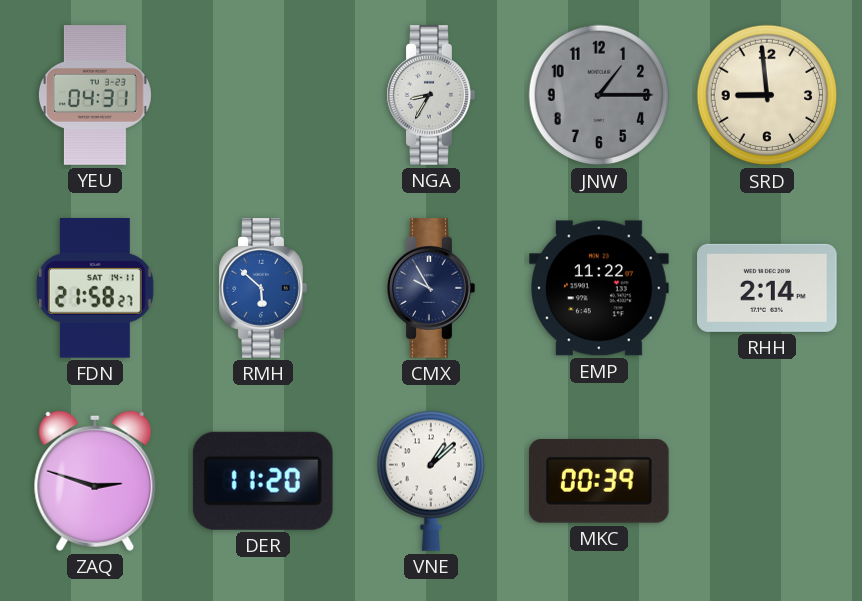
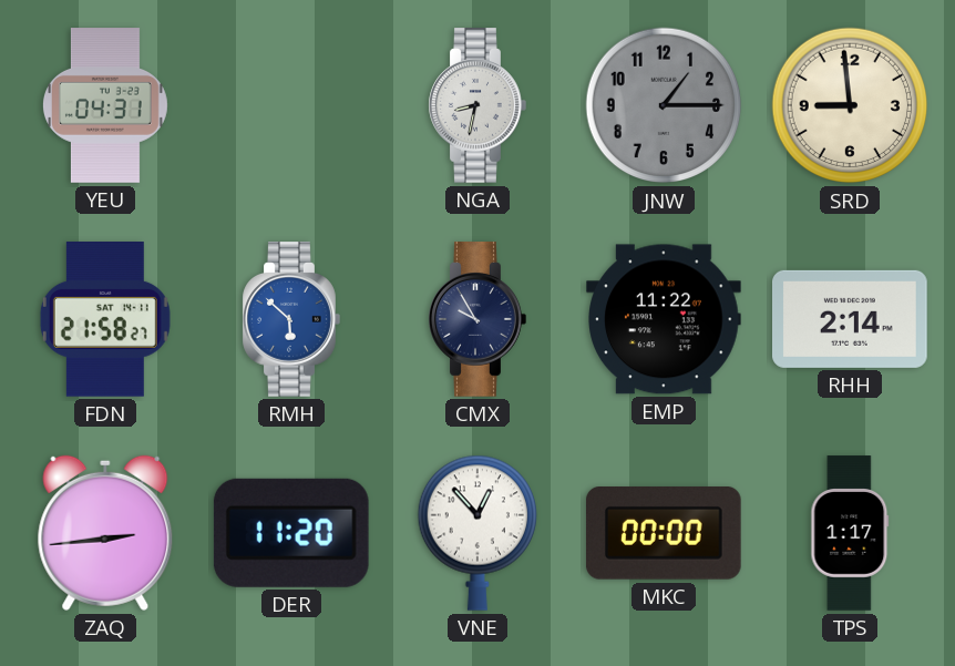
NGA: 8:35 -> 8:32 (477, 105)
ZAQ: 2:48 -> 2:44 (105, 533)
VNE: 1:08 -> 12:53 (476, 533)
MKC: 00:39 -> 00:00 (664, 534)
TPS: none -> 1:17 (850, 533)
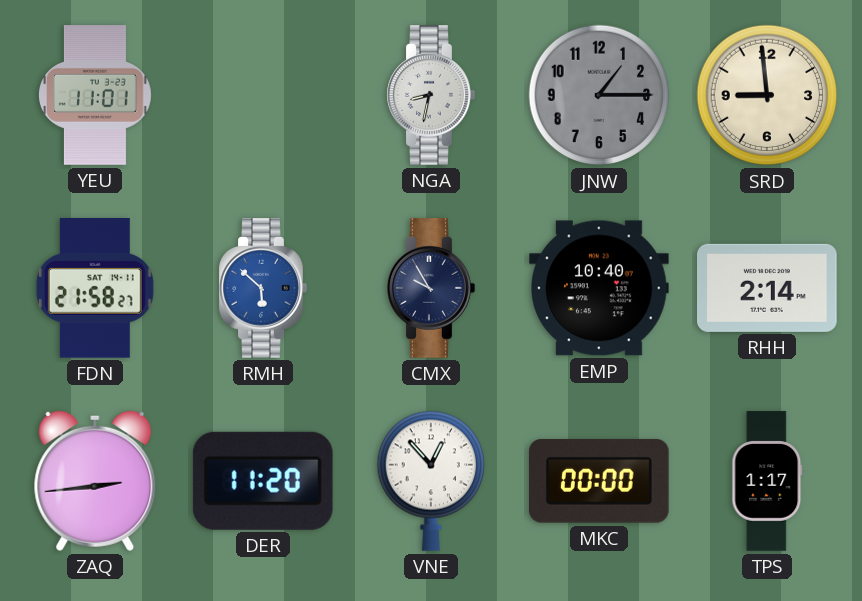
YEU: 04:31 -> 11:01 (95, 95)
EMP: 11:22 -> 10:40 (600, 288)
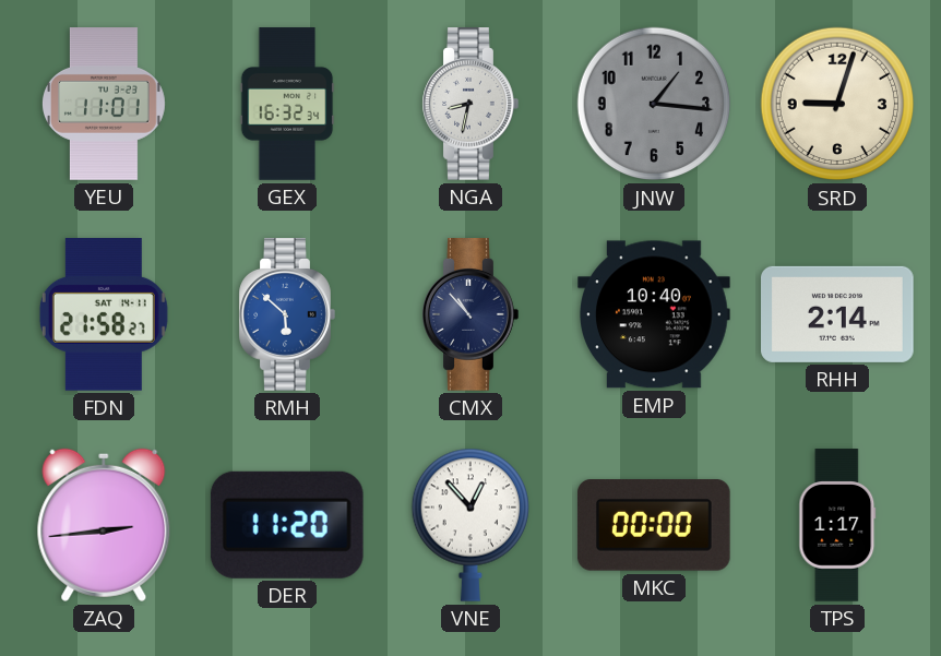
GEX: none -> 16:32 (287, 104)
JNW: 1:15 -> 1:16 (654, 104)
SRD: 8:59 -> 9:03 (837, 104)
CMX: 9:55 -> 10:53 (470, 314)
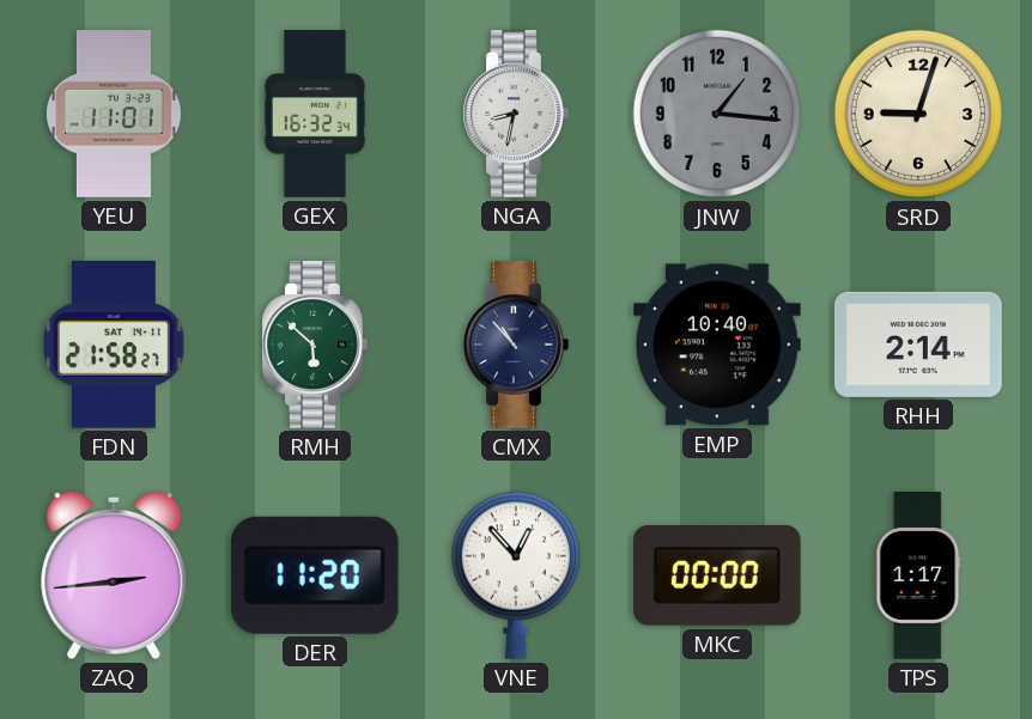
RMH dial: blue -> green (315, 345)
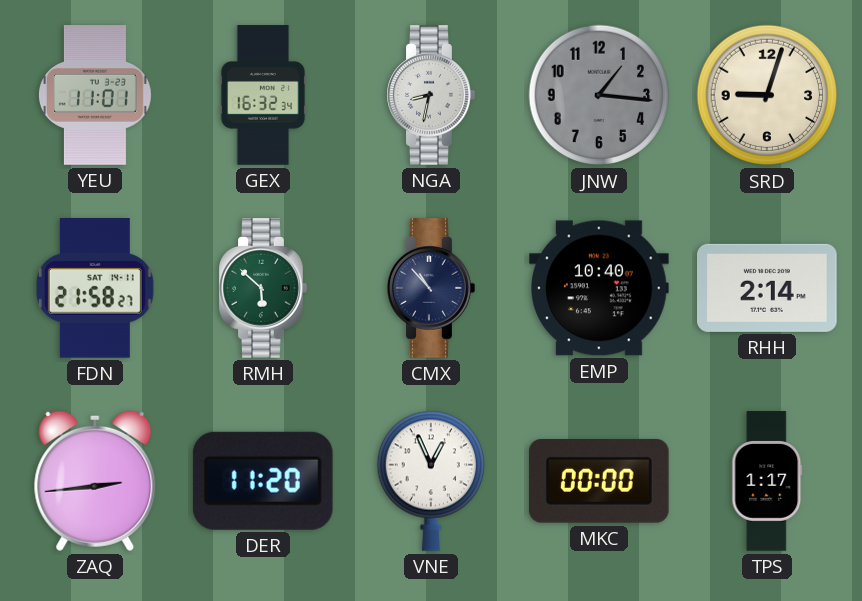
VNE: 12:53 -> 12:56 (430, 481)
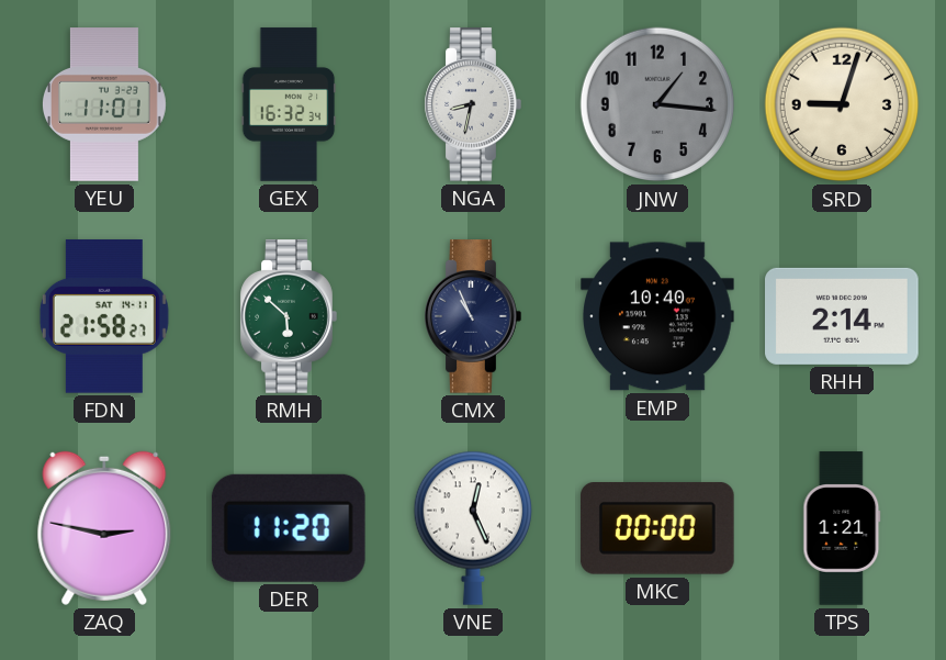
CMX: 10:53 -> 10:56 (473, 316)
ZAQ: 2:44 -> 2:47 (104, 528)
VNE: 12:56 -> 12:26 (472, 528)
TPS: 1:17 -> 1:21 (842, 528)
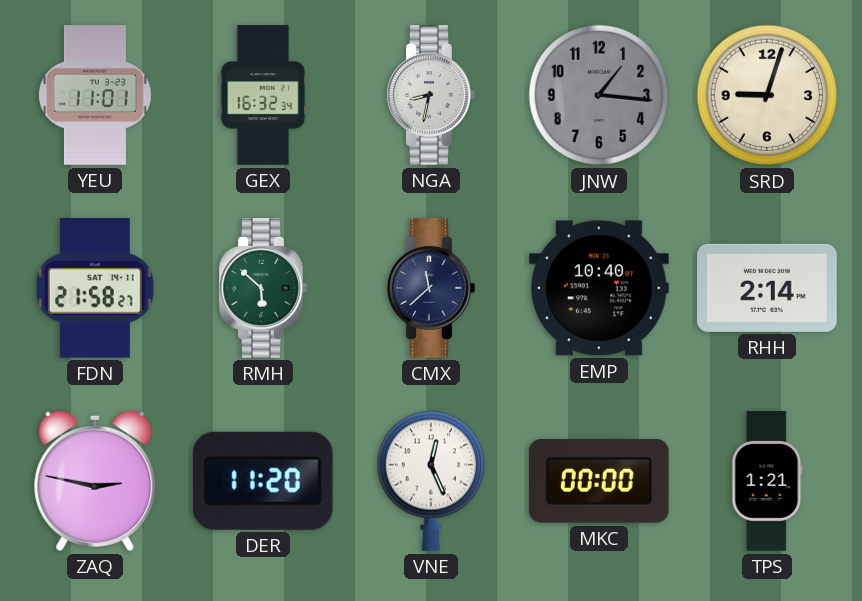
CMX: 10:56 -> 11:38 (431, 288)
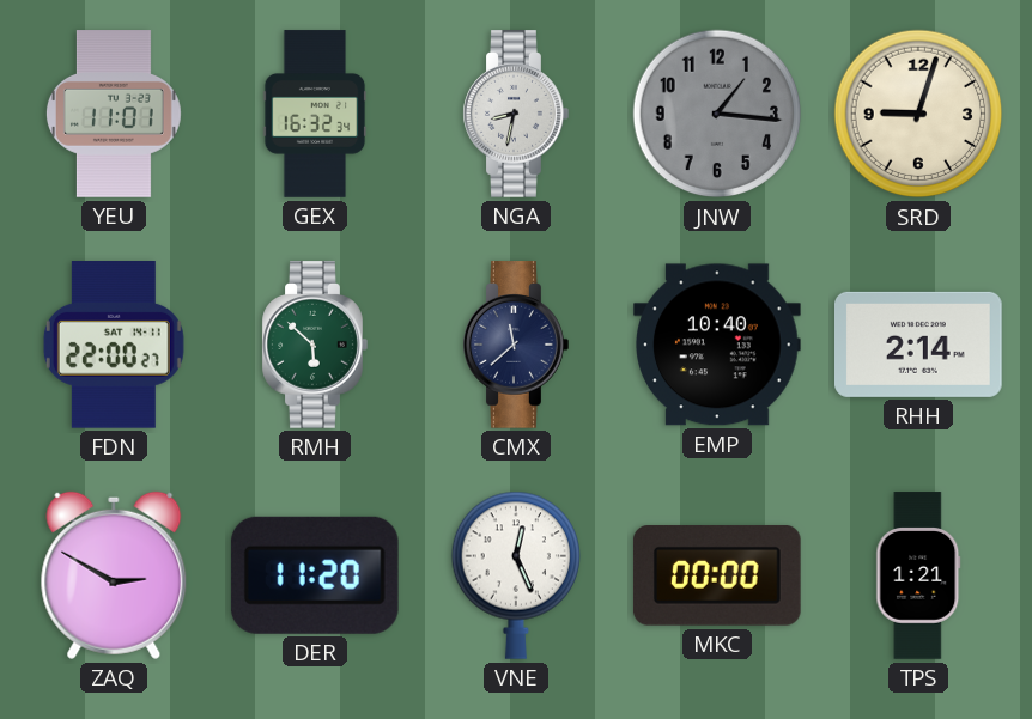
FDN: 21:58 -> 22:00 (114, 346)
ZAQ: 2:47 -> 2:50 (114, 575)
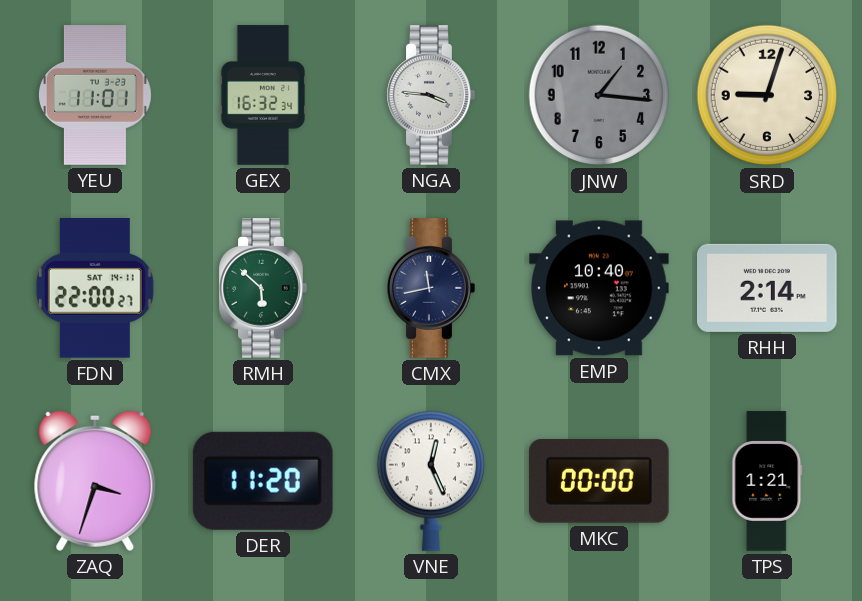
NGA: 8:32 -> 3:46 (431, 95)
CMX: 11:38 -> 11:43 (431, 288)
ZAQ: 2:50 -> 3:33 (95, 481)
